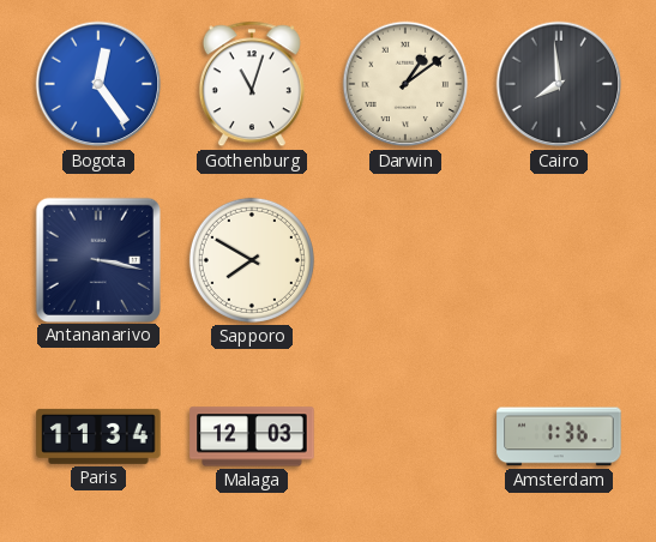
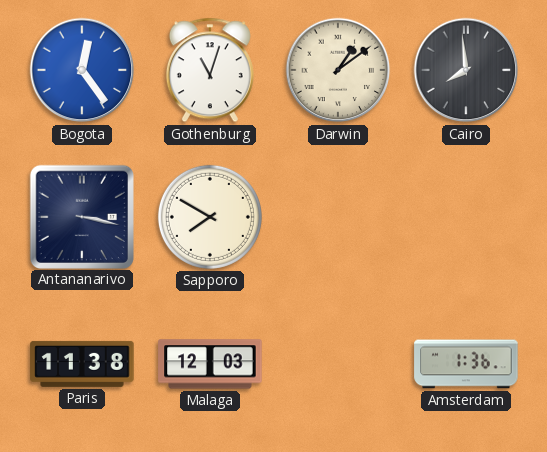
Paris: 11:34 -> 11:38 (82, 364)
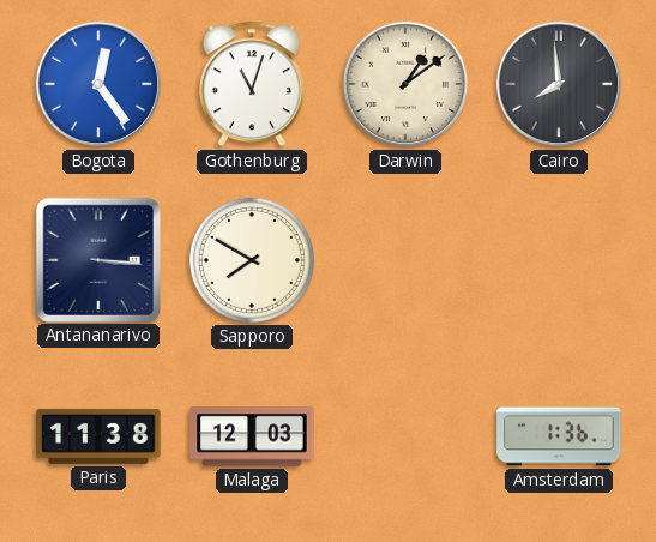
Antananarivo: 3:17 -> 3:16 (97, 259)
